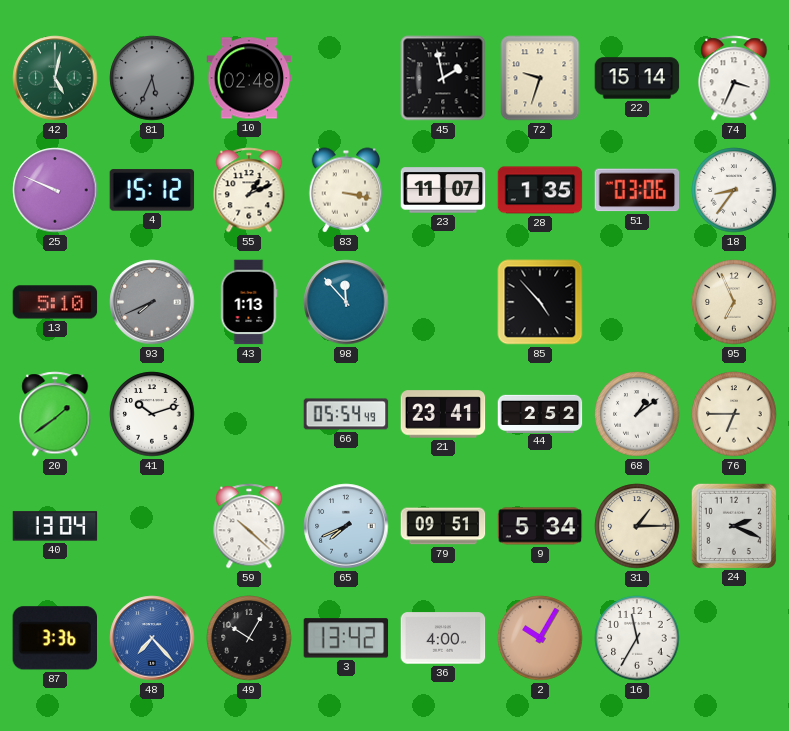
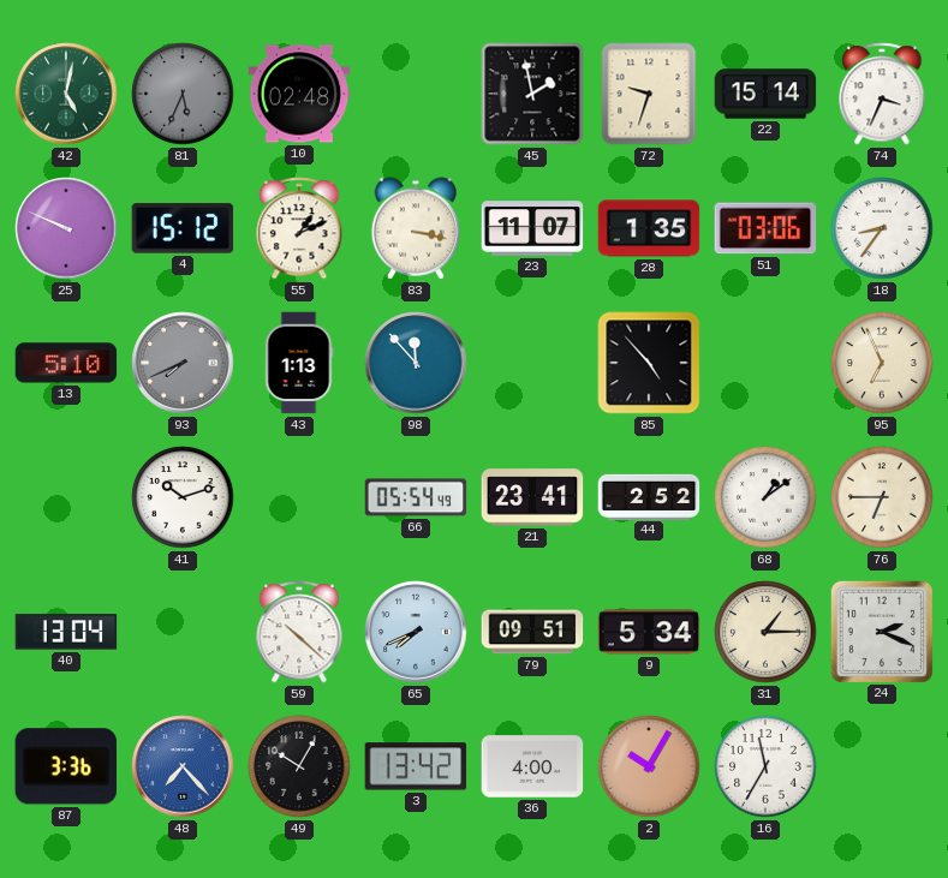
20: 1:39 -> none (55, 414)
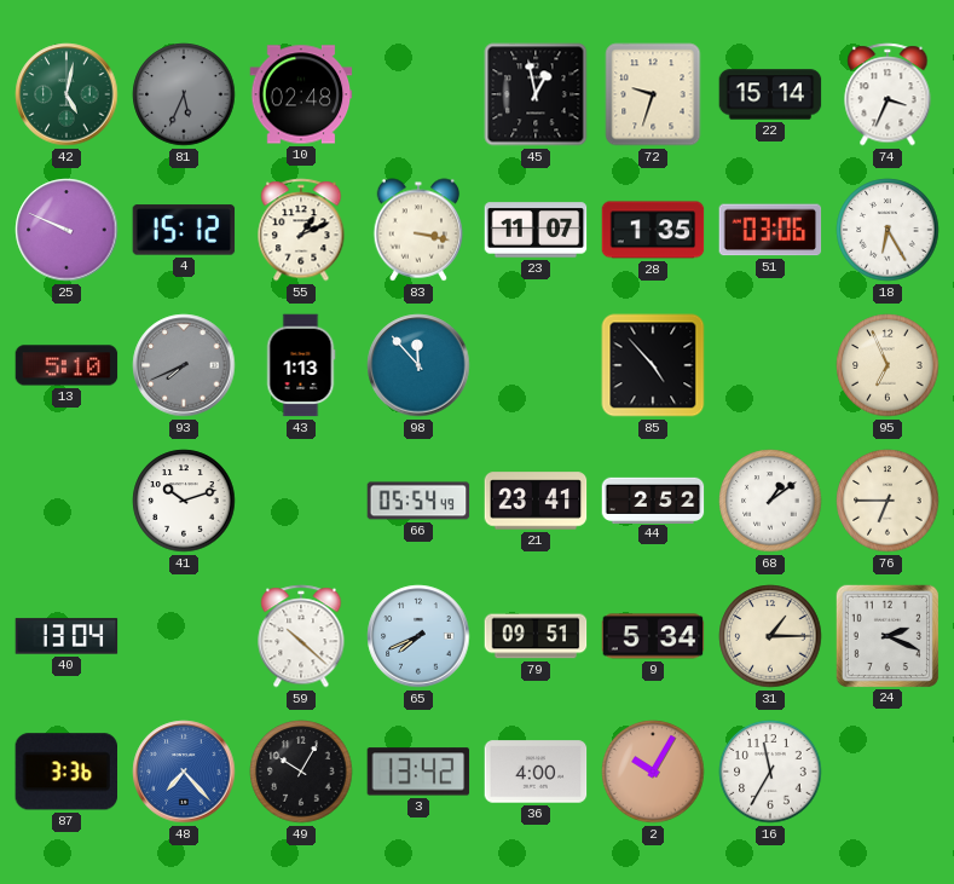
45: 1:58 -> 12:58 (536, 94)
18: 8:36 -> 6:25 (887, 230)
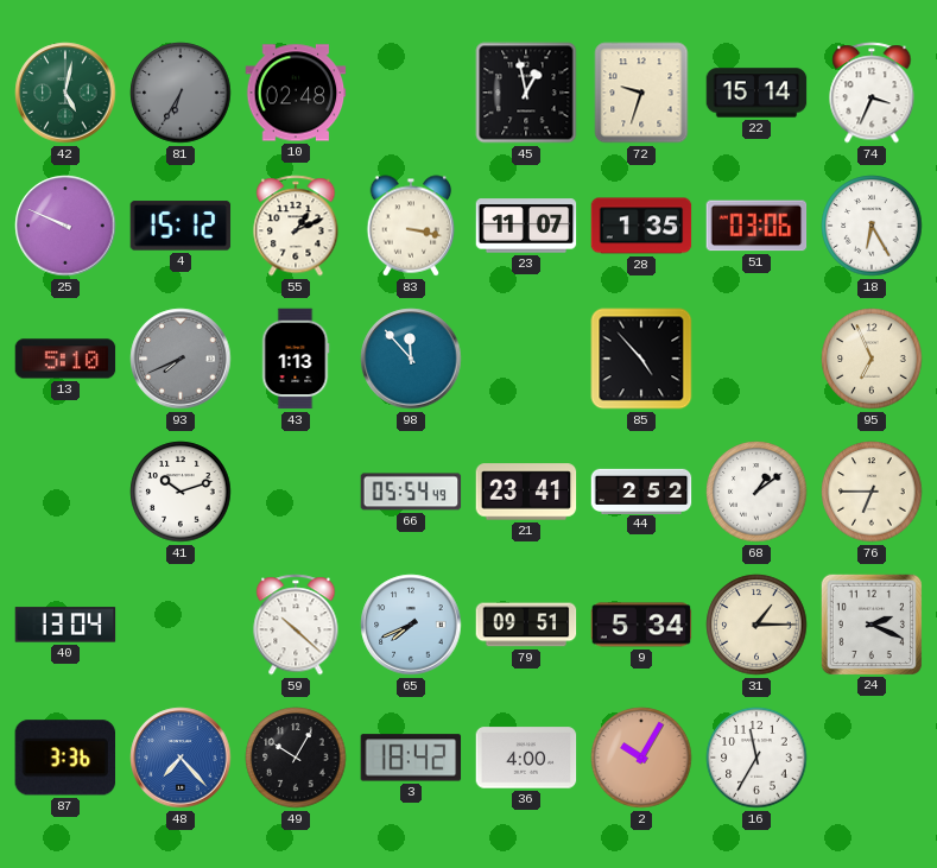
81: 5:34 -> 6:35 (181, 93)
3: 13:42 -> 18:42 (411, 758)
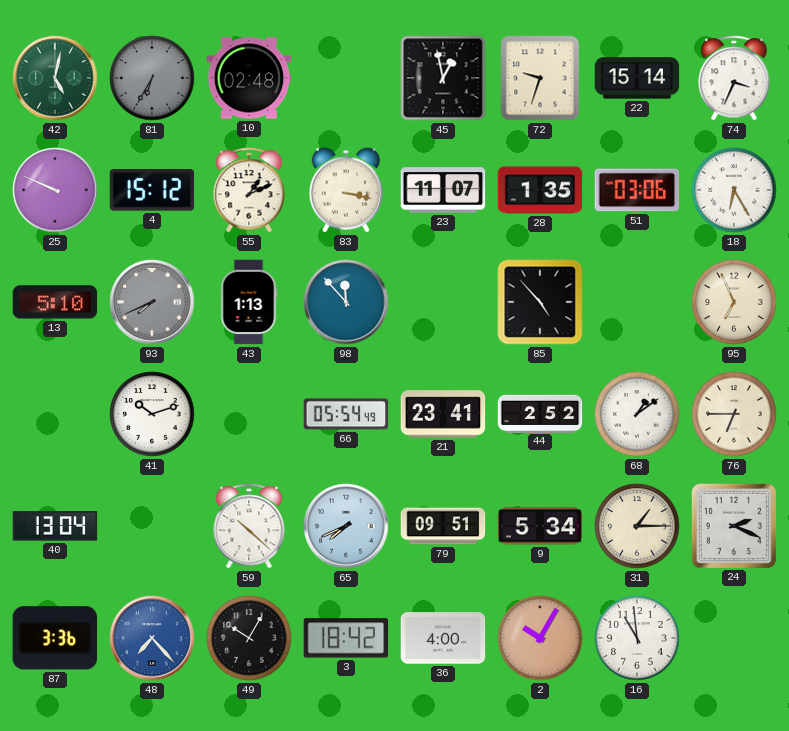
16: 11:35 -> 10:59 (637, 638)
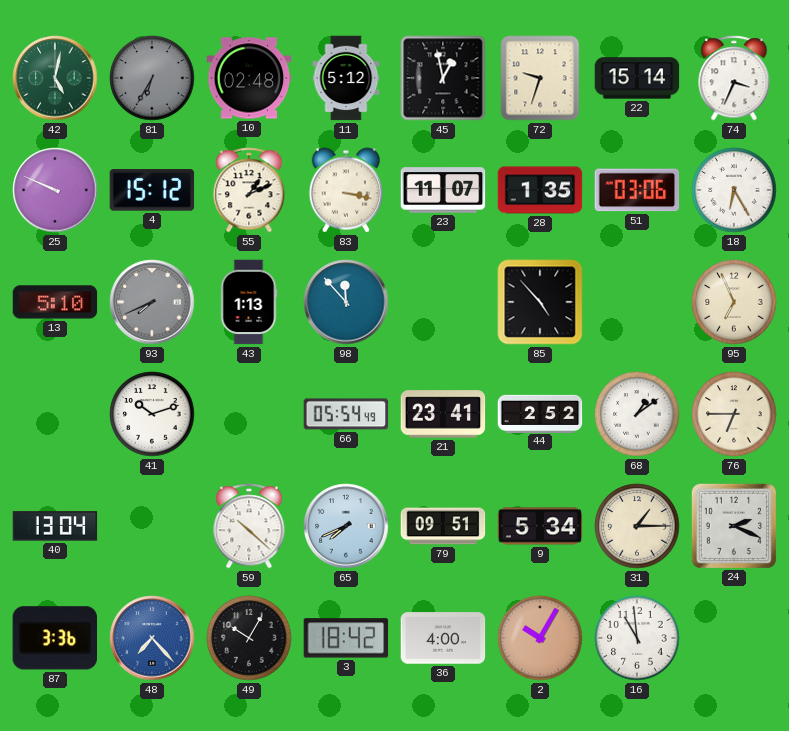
11: none -> 5:12 (346, 78)
